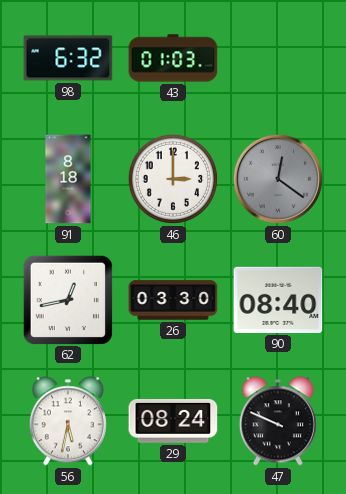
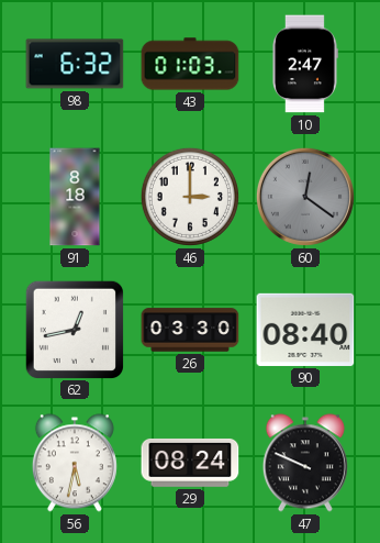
10: none -> 2:47 (305, 64)
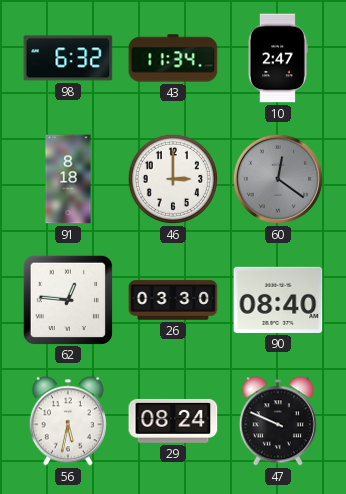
43: 01:03 -> 11:34 (173, 58)
62: 12:43 -> 12:46 (67, 299)
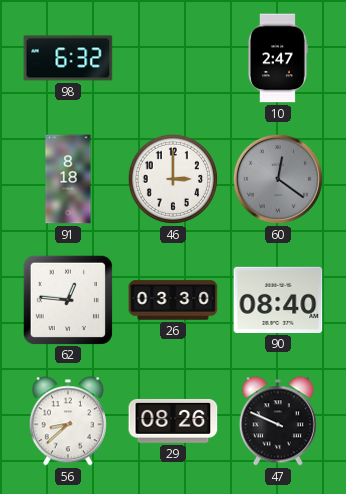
43: 11:34 -> none (173, 58)
56: 5:32 -> 8:38 (68, 421)
29: 08:24 -> 08:26 (173, 421)
